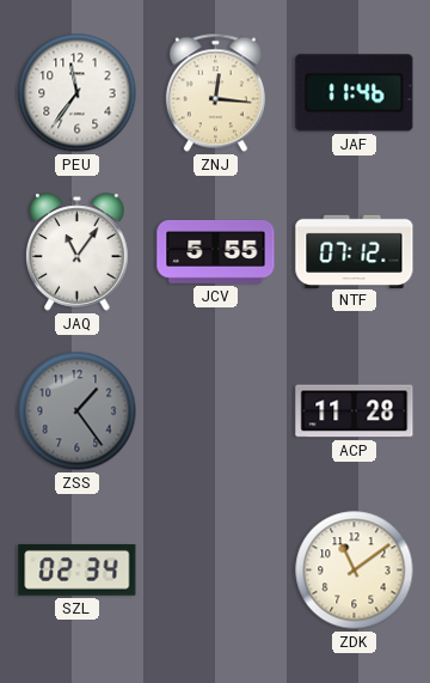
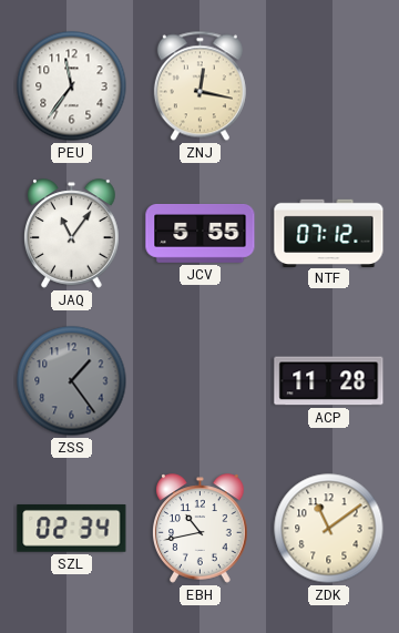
ZNJ: 12:16 -> 12:17 (199, 86)
JAF: 11:46 -> none (355, 93)
EBH: none -> 10:43 (201, 529)
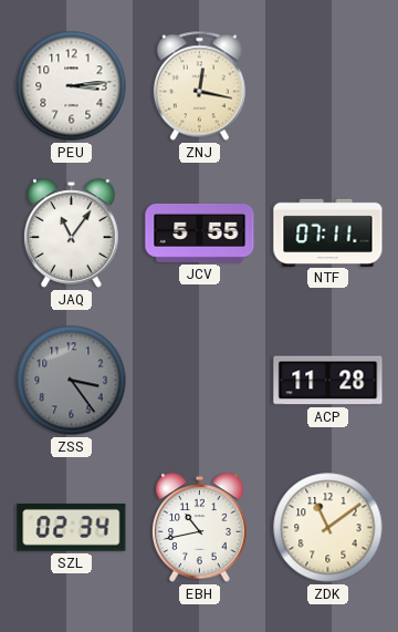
PEU: 11:36 -> 3:14 (72, 86)
NTF: 07:12 -> 07:11 (328, 232)
ZSS: 1:24 -> 3:24 (72, 381)
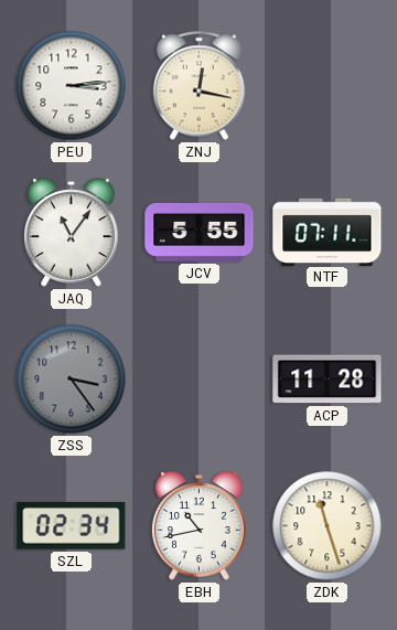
ZDK: 11:09 -> 11:27 (328, 526)
